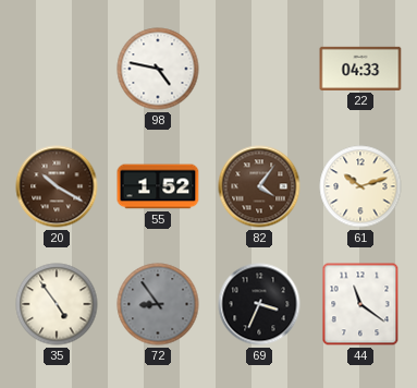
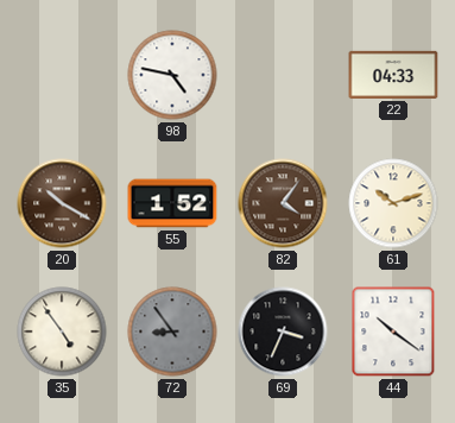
44: 11:21 -> 10:21 (393, 332)
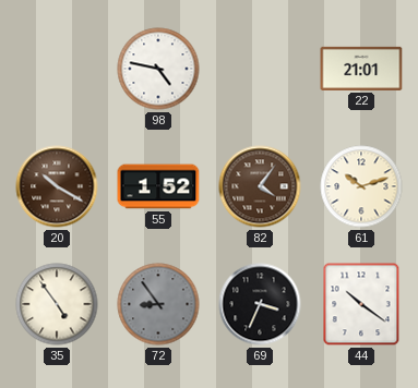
22: 04:33 -> 21:01 (361, 69)
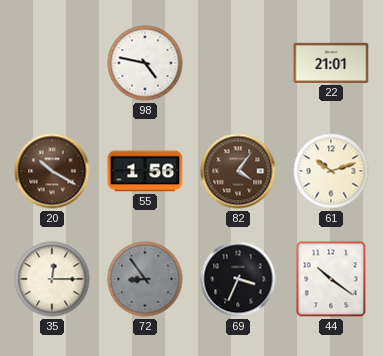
55: 1:52 -> 1:56 (145, 171)
35: 4:54 -> 12:15 (52, 279)
